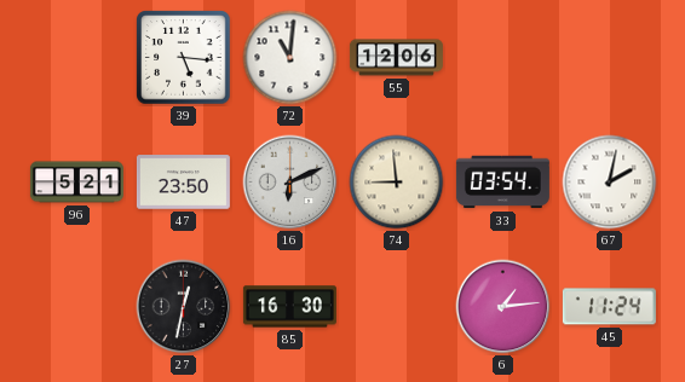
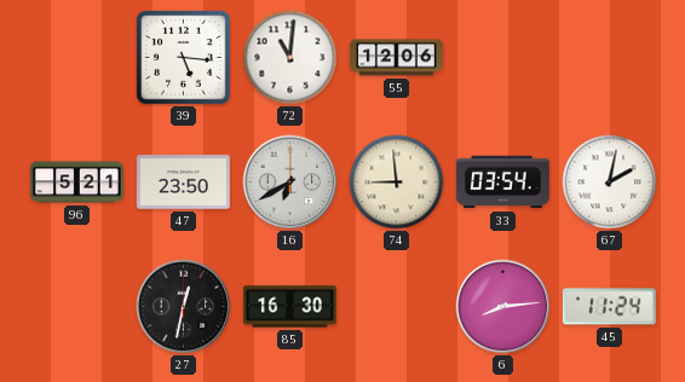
16: 6:11 -> 6:40 (290, 183)
6: 1:14 -> 8:14 (503, 307)
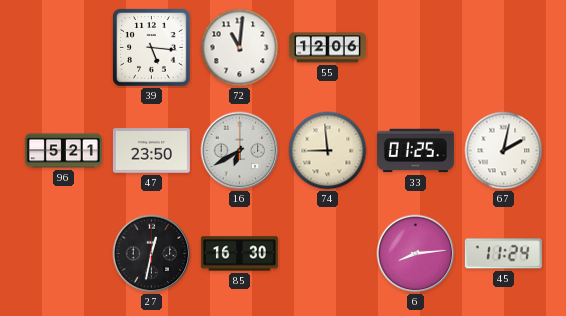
33: 03:54 -> 01:25 (415, 151)
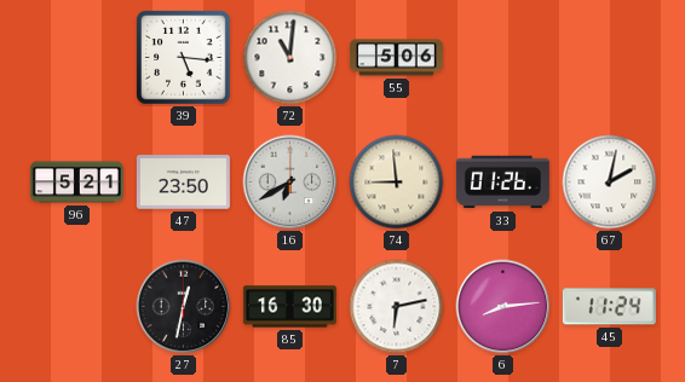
55: 12:06 -> 5:06 (396, 58)
33: 01:25 -> 01:26 (502, 183)
7: none -> 6:13 (397, 307)
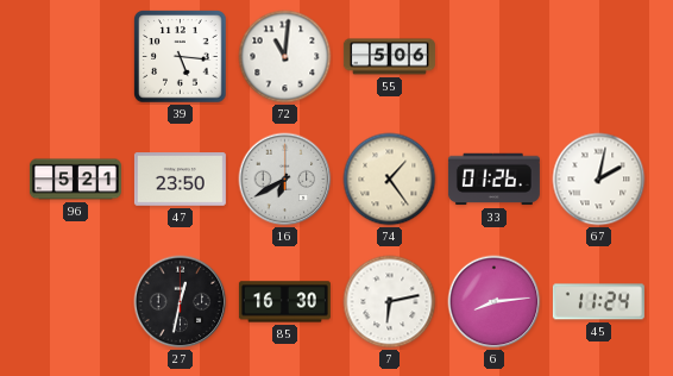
74: 8:59 -> 1:24 (390, 180)
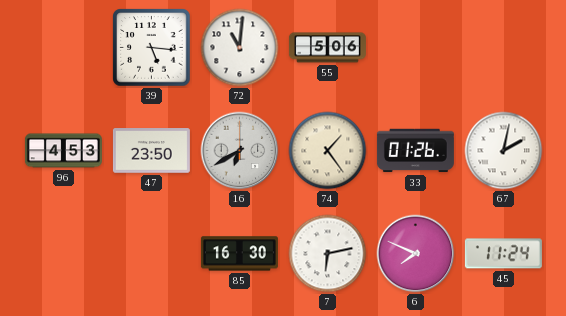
96: 5:21 -> 4:53 (63, 151)
27: 12:32 -> none (181, 302)
6: 8:14 -> 7:49 (416, 254)
